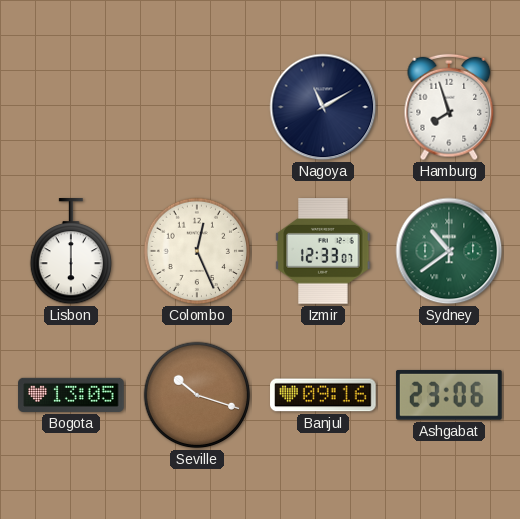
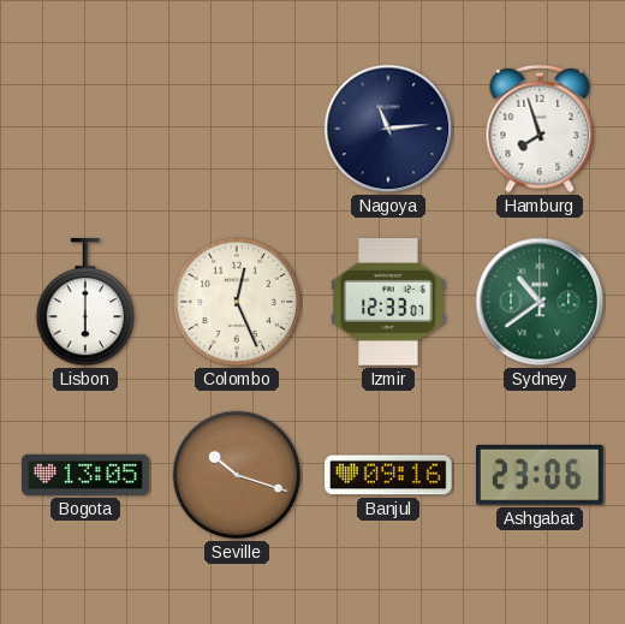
Nagoya: 11:10 -> 11:14 (388, 129)
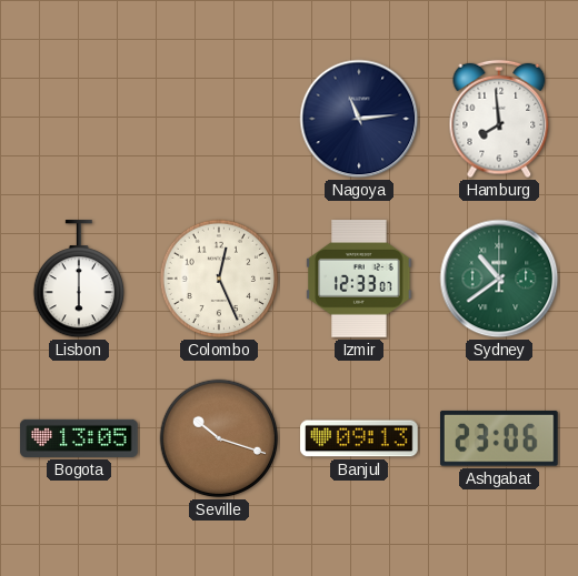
Hamburg: 7:57 -> 7:59 (499, 119)
Banjul: 09:16 -> 09:13 (359, 438)
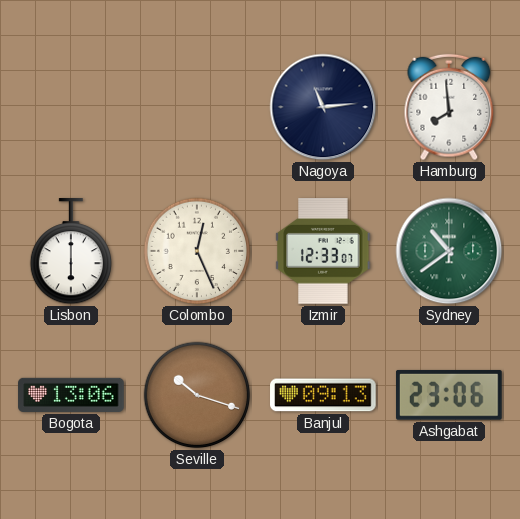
Bogota: 13:05 -> 13:06 (71, 395)
